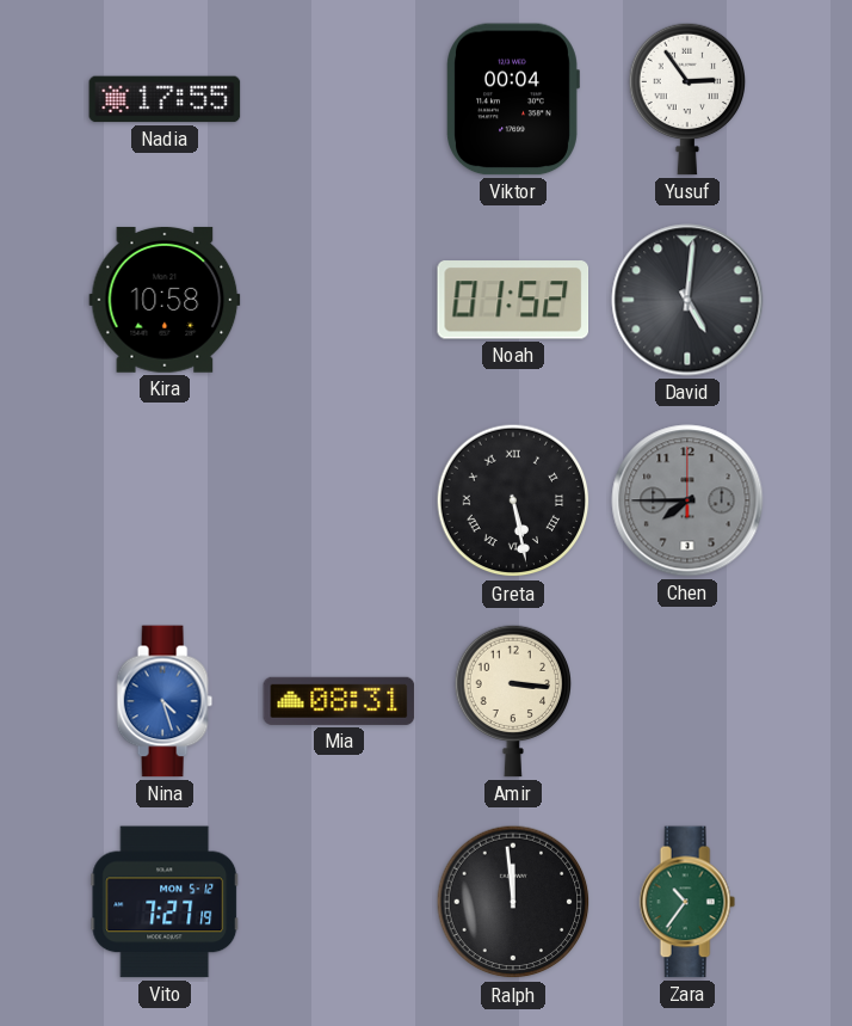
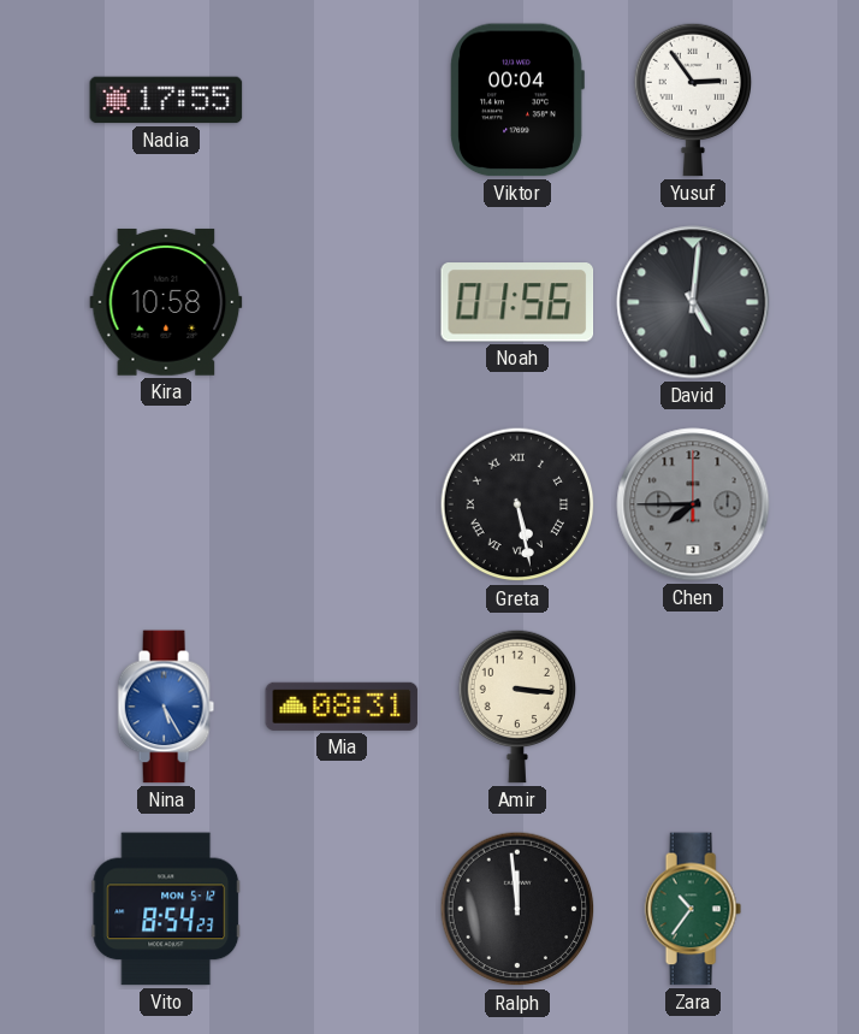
Noah: 01:52 -> 01:56 (516, 302)
Nina: 4:27 -> 5:25 (166, 707)
Vito: 7:27 -> 8:54 (166, 909)
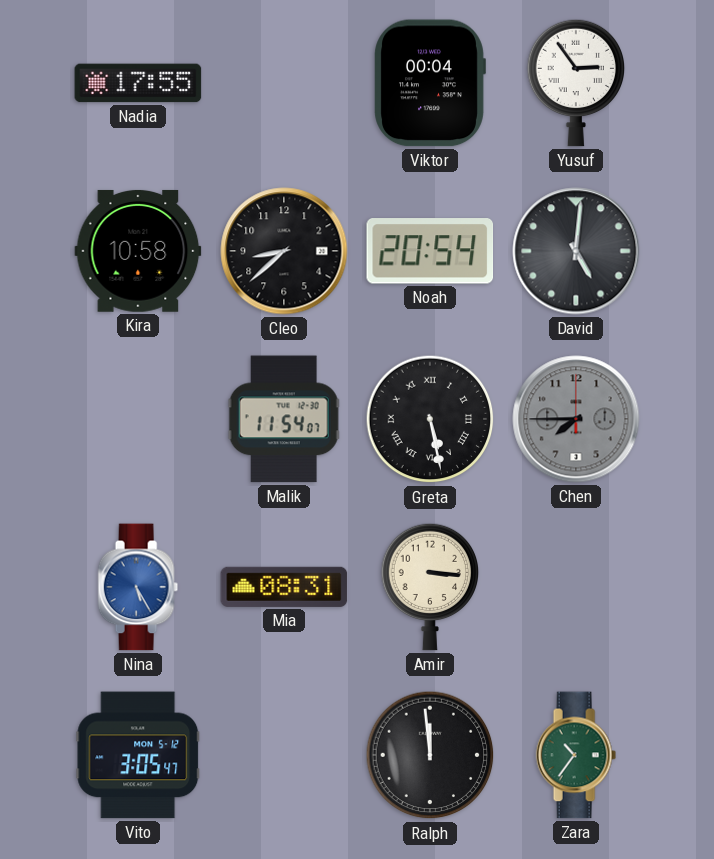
Cleo: none -> 8:38 (284, 251)
Noah: 01:56 -> 20:54 (429, 251)
Malik: none -> 11:54 (284, 419)
Vito: 8:54 -> 3:05 (138, 755)
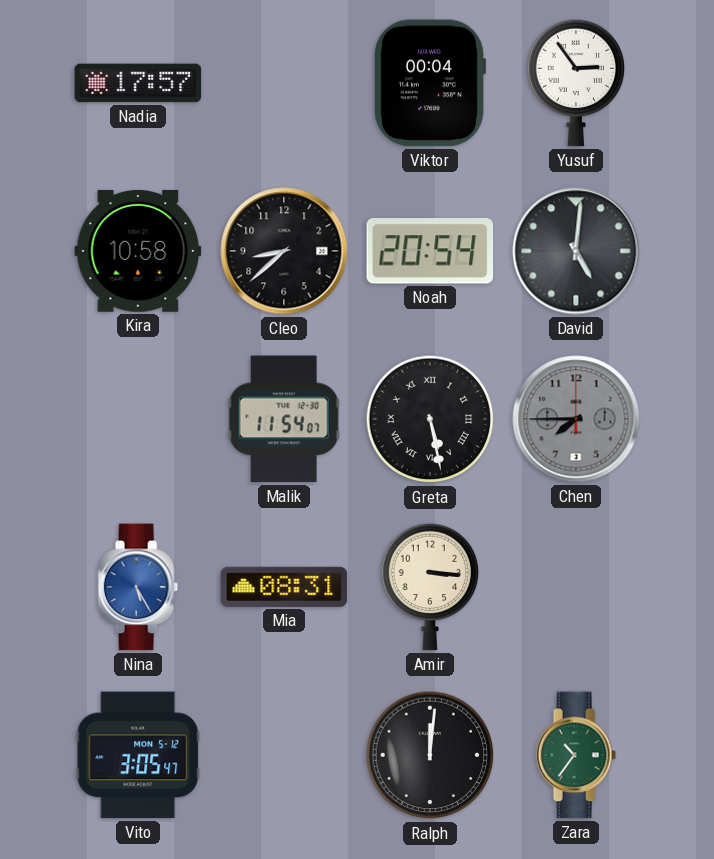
Nadia: 17:55 -> 17:57 (138, 83)
Ralph: 11:59 -> 12:01 (430, 755)
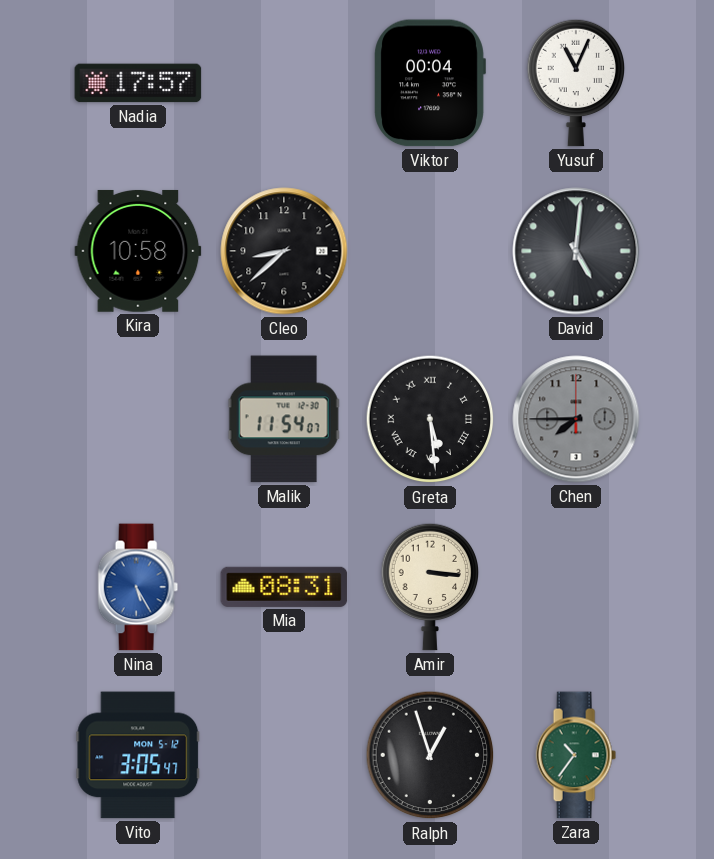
Yusuf: 2:54 -> 11:04 (576, 83)
Noah: 20:54 -> none (429, 251)
Greta: 5:28 -> 5:29 (430, 419)
Ralph: 12:01 -> 12:57 (430, 755)
